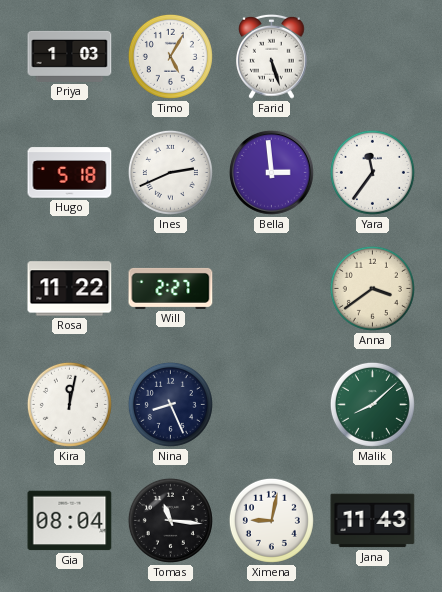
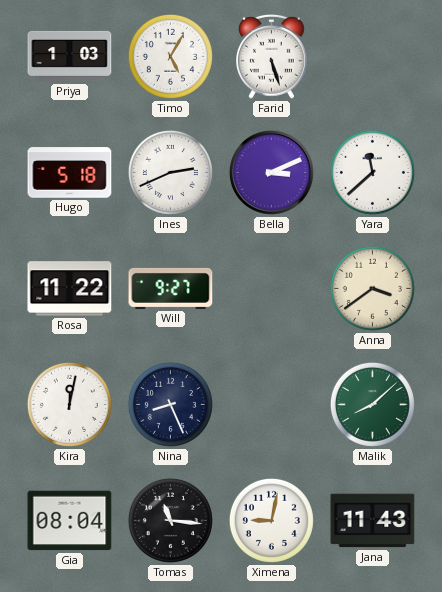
Bella: 2:59 -> 3:11 (271, 172)
Yara: 11:36 -> 11:38 (372, 172)
Will: 2:27 -> 9:27 (171, 288)
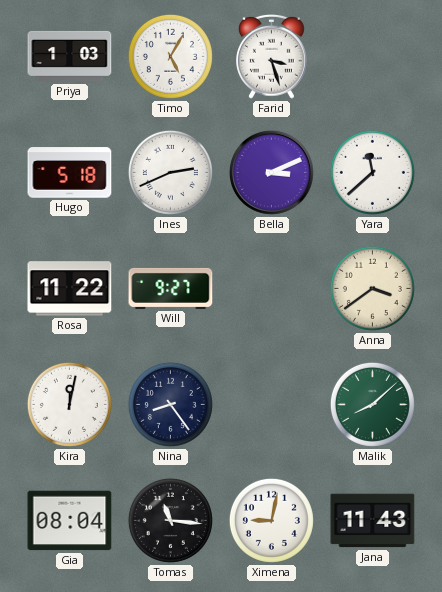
Farid: 5:27 -> 3:27 (272, 56)
Nina: 8:26 -> 8:24 (170, 404)
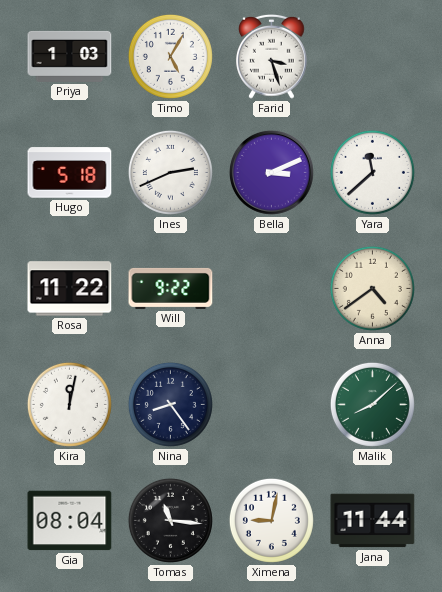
Will: 9:27 -> 9:22 (171, 288)
Anna: 3:39 -> 4:39 (372, 288)
Jana: 11:43 -> 11:44 (373, 521)
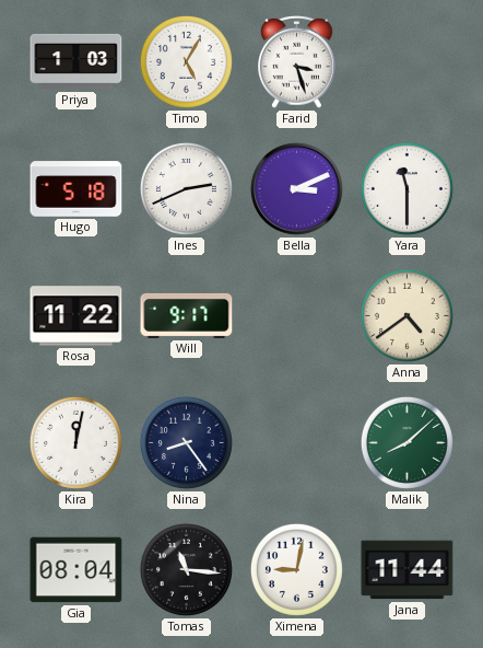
Yara: 11:38 -> 11:30 (407, 188)
Will: 9:22 -> 9:17 (187, 315)
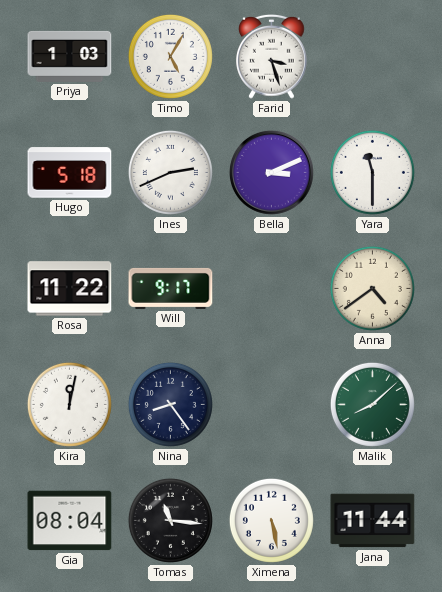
Ximena: 9:02 -> 5:28 (271, 520)
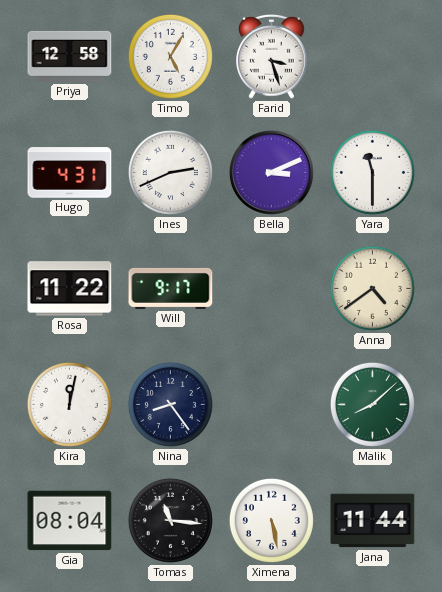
Priya: 1:03 -> 12:58 (70, 56)
Hugo: 5:18 -> 4:31 (70, 173)
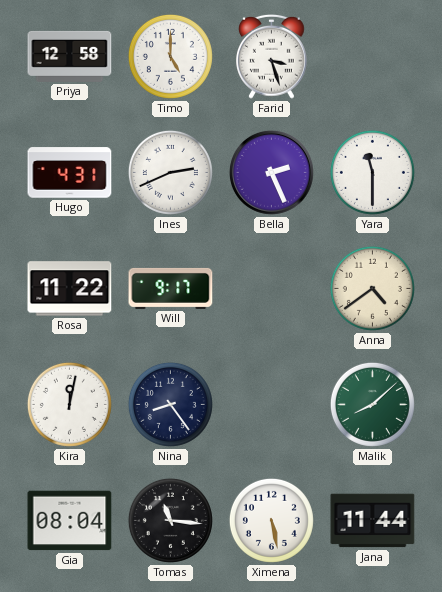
Timo: 5:05 -> 5:00 (170, 56)
Bella: 3:11 -> 2:26 (271, 172)
